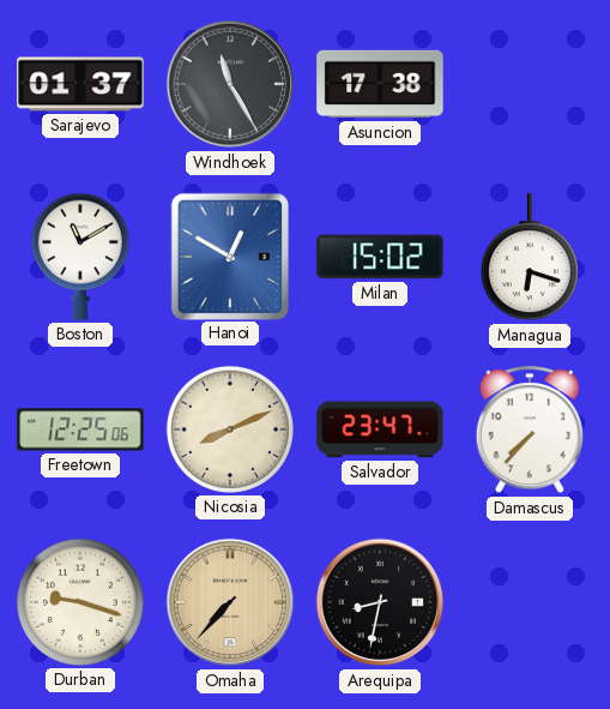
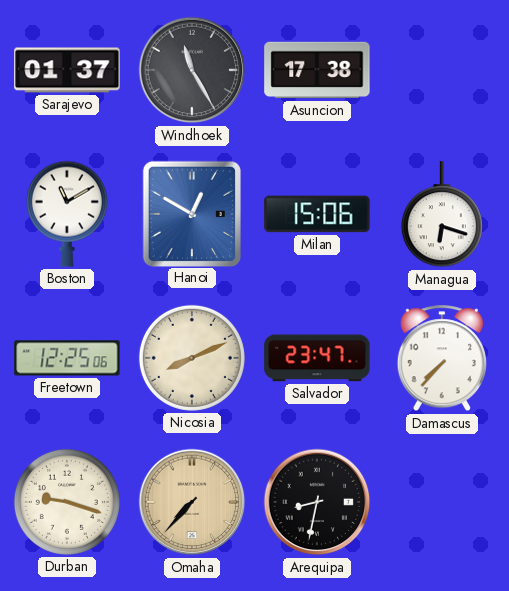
Milan: 15:02 -> 15:06 (317, 214)
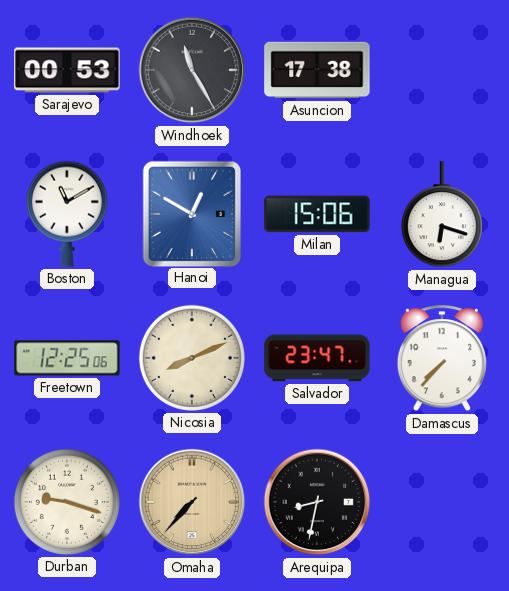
Sarajevo: 01:37 -> 00:53 (67, 70)
